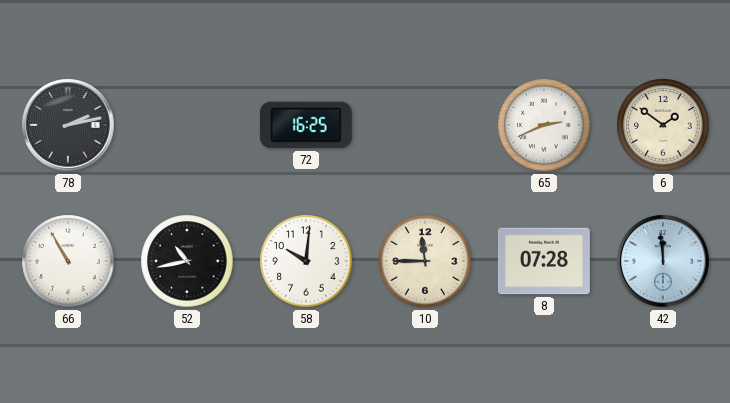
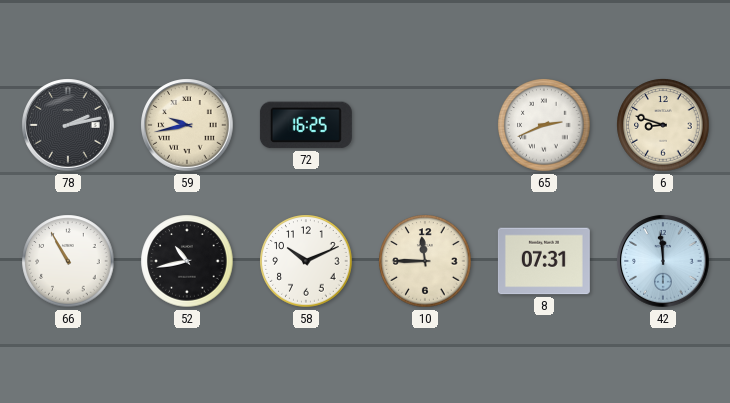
59: none -> 9:43 (187, 125)
6: 1:51 -> 8:48 (663, 125)
58: 10:01 -> 10:11 (306, 261)
8: 07:28 -> 07:31 (544, 261)
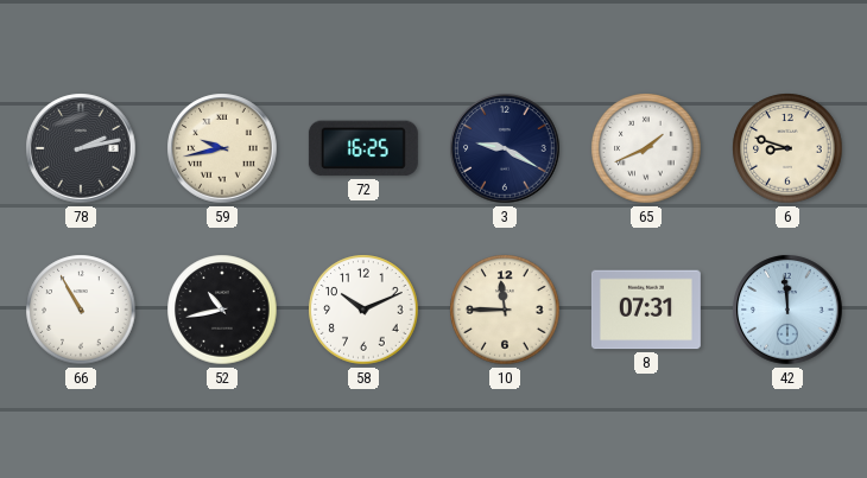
3: none -> 9:20 (505, 148)
65: 2:41 -> 1:41 (646, 148)
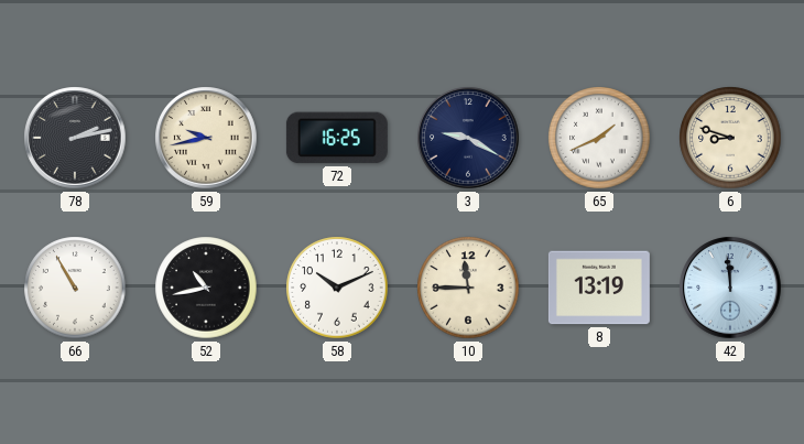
8: 07:31 -> 13:19 (599, 288)
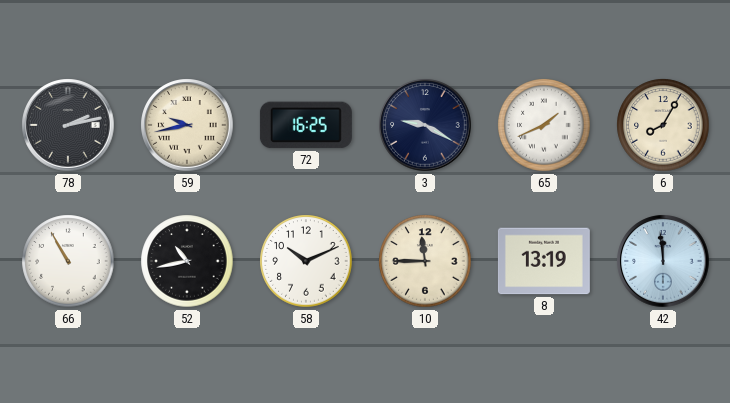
6: 8:48 -> 8:05 (663, 125)
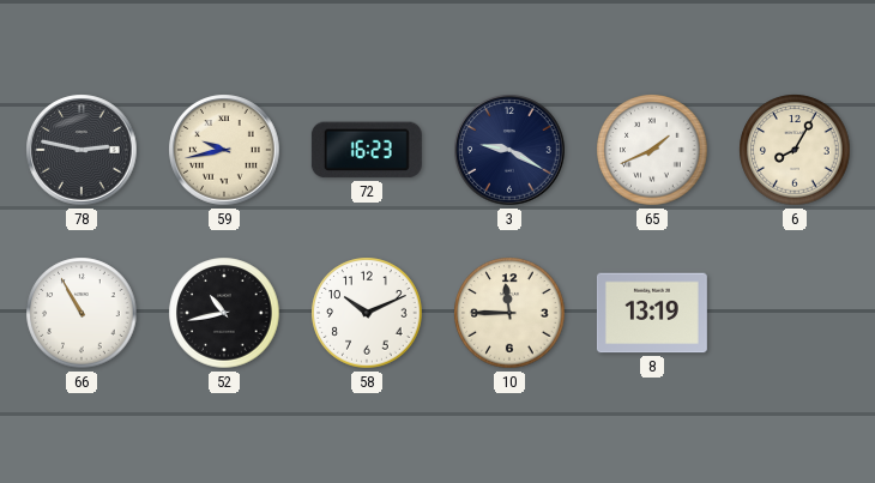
78: 2:13 -> 2:47 (82, 150)
72: 16:25 -> 16:23 (367, 150)
42: 11:59 -> none (663, 261)
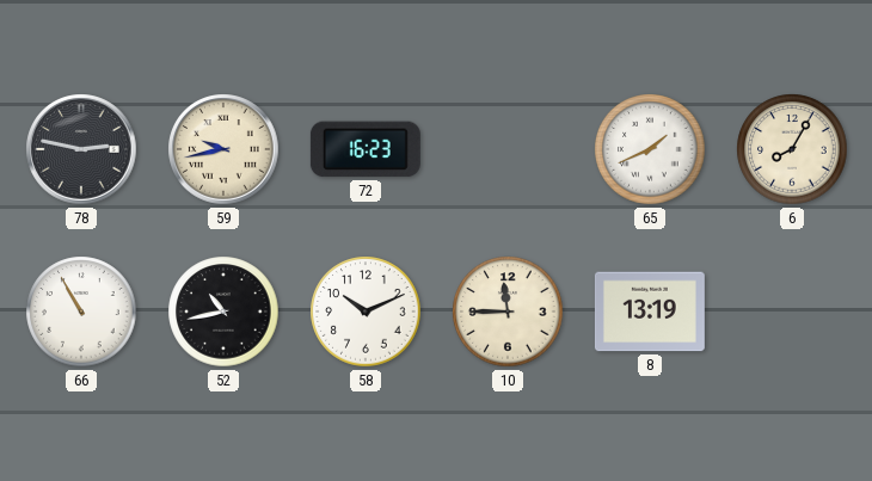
3: 9:20 -> none (509, 150)
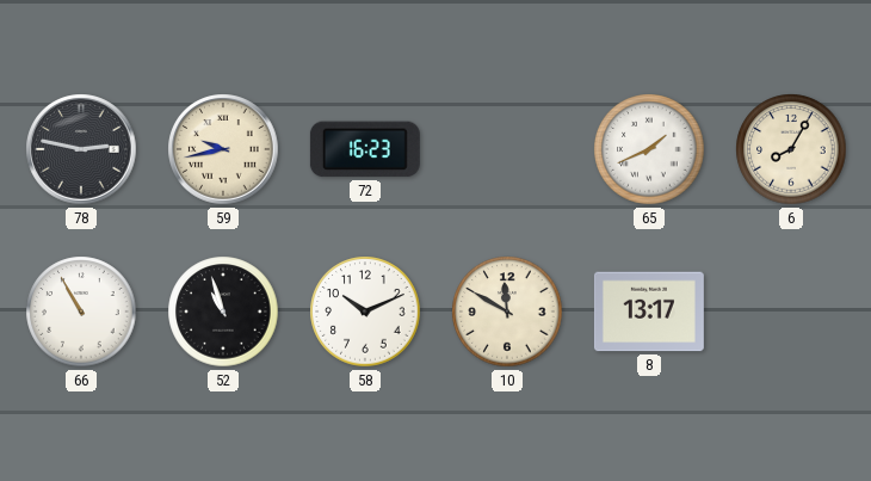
52: 10:43 -> 10:57 (223, 312)
10: 11:45 -> 11:50 (507, 312)
8: 13:19 -> 13:17 (649, 312)
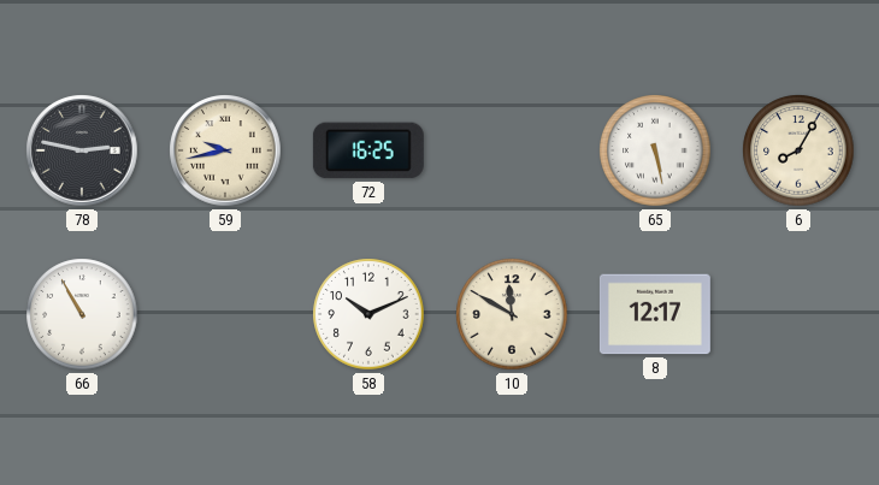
72: 16:23 -> 16:25 (368, 150)
65: 1:41 -> 5:28 (655, 150)
52: 10:57 -> none (223, 312)
8: 13:17 -> 12:17 (655, 314)
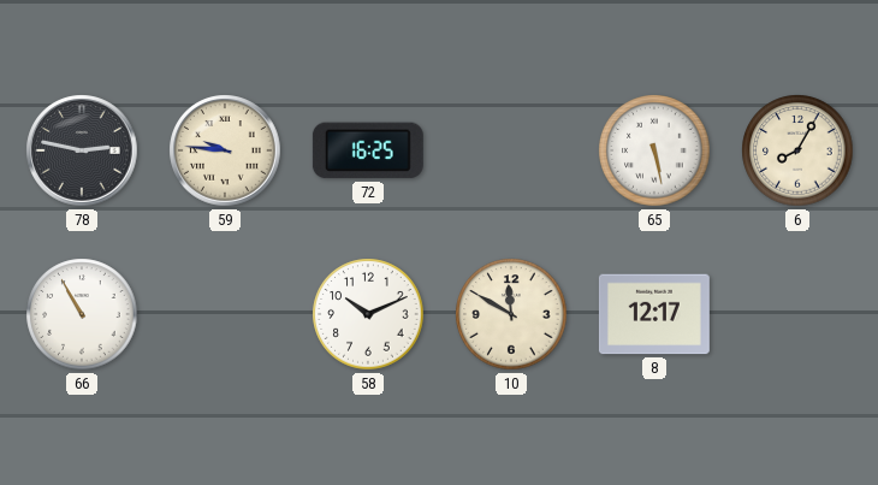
59: 9:43 -> 9:46 (225, 150)
